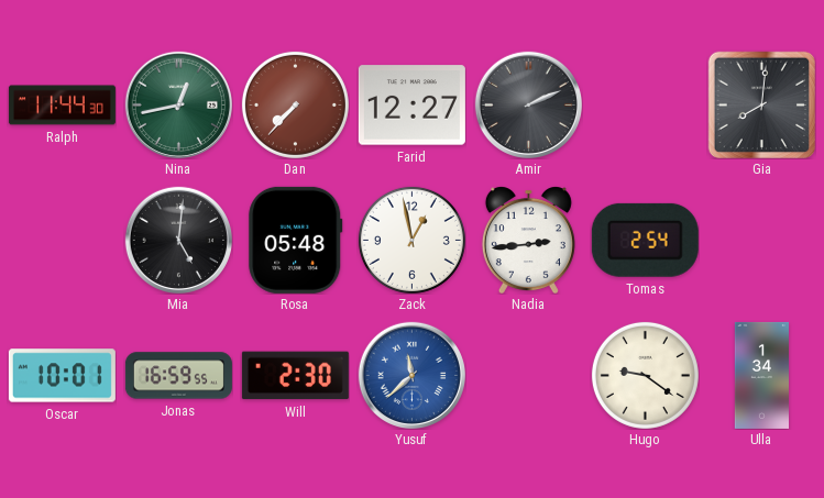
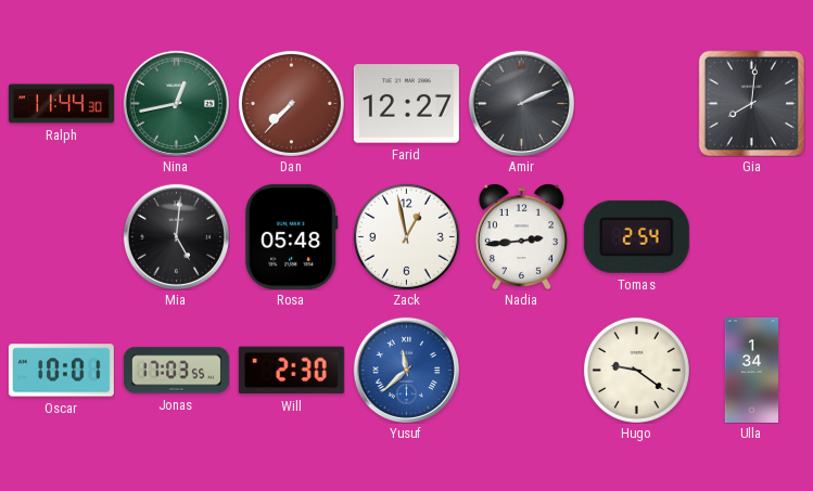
Jonas: 16:59 -> 17:03 (176, 371)
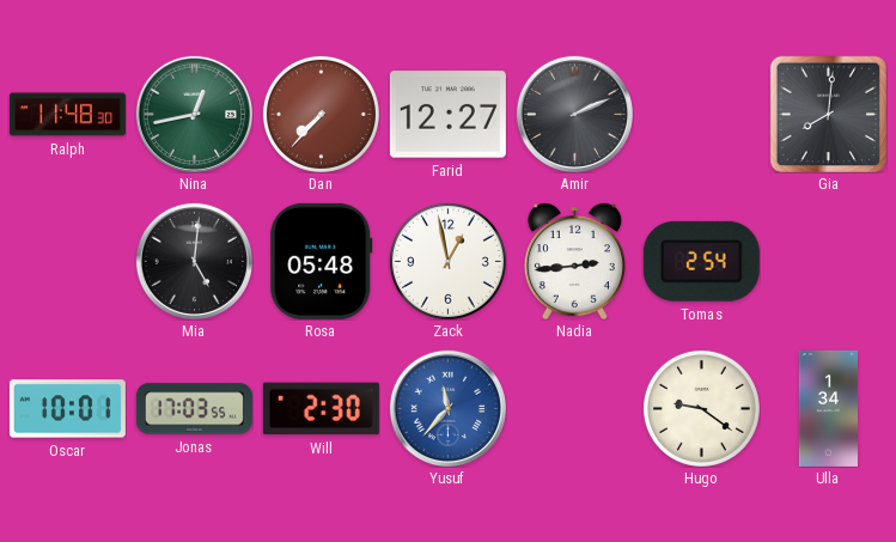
Ralph: 11:44 -> 11:48 (67, 115)
Yusuf: 11:38 -> 11:37 (447, 408)
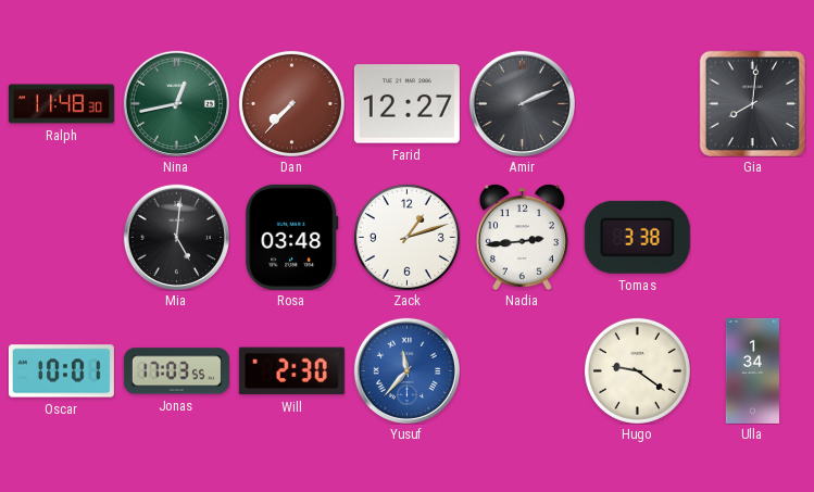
Rosa: 05:48 -> 03:48 (292, 237)
Zack: 12:58 -> 1:12 (406, 237)
Tomas: 2:54 -> 3:38 (637, 237)
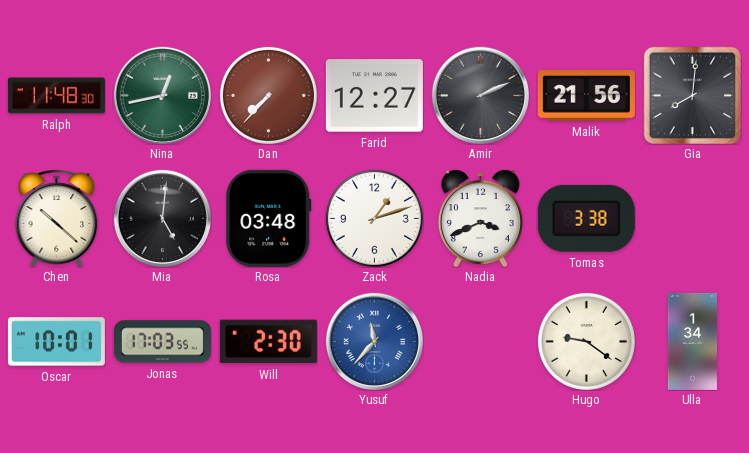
Malik: none -> 21:56 (586, 96)
Chen: none -> 10:22 (57, 218)
Nadia: 2:44 -> 3:41 (480, 218)
